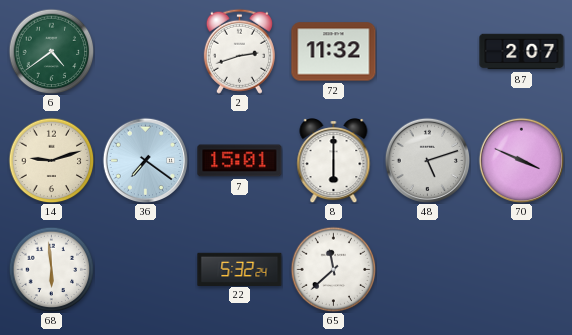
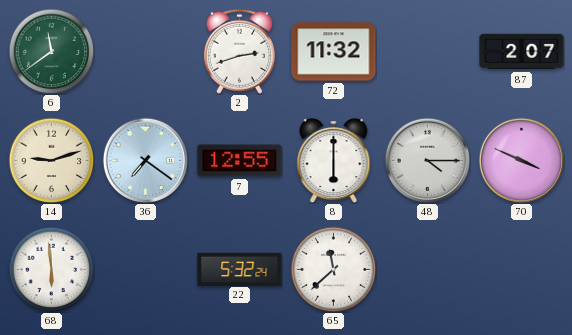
6: 4:39 -> 11:39 (51, 51)
7: 15:01 -> 12:55 (240, 161)
48: 5:12 -> 4:15 (427, 160)
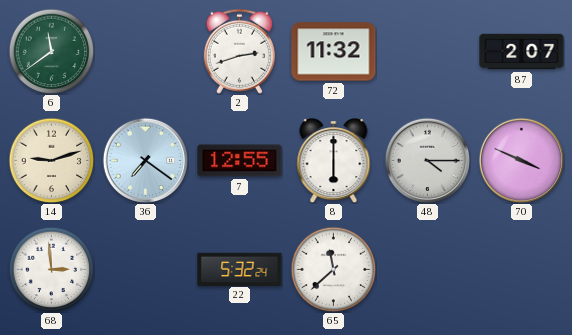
68: 5:59 -> 2:59 (51, 269)
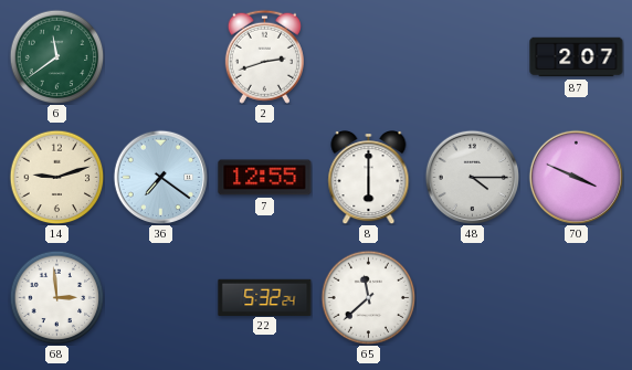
72: 11:32 -> none (334, 52)
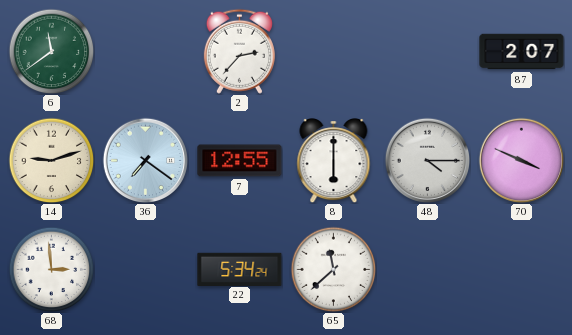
2: 2:42 -> 2:37 (239, 51)
22: 5:32 -> 5:34 (240, 269)
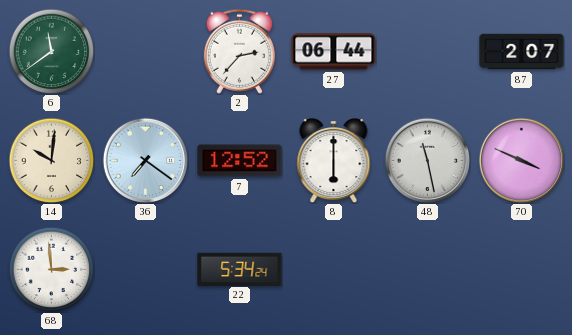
27: none -> 06:44 (334, 52)
14: 9:12 -> 10:01 (51, 160)
7: 12:55 -> 12:52 (240, 161)
48: 4:15 -> 11:28 (427, 160)
65: 11:38 -> none (333, 269)
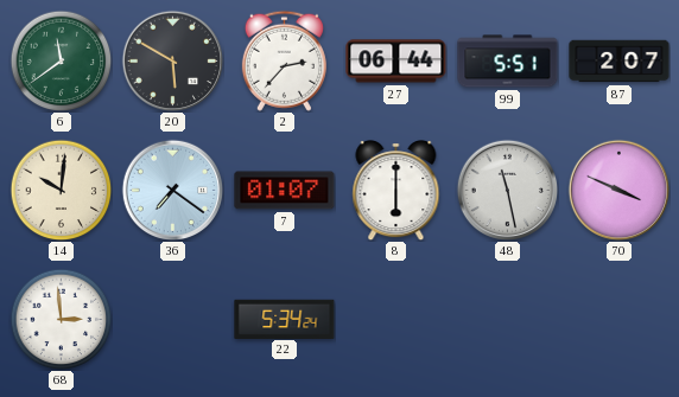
20: none -> 5:50 (172, 60)
99: none -> 5:51 (508, 62)
7: 12:52 -> 01:07 (285, 191)
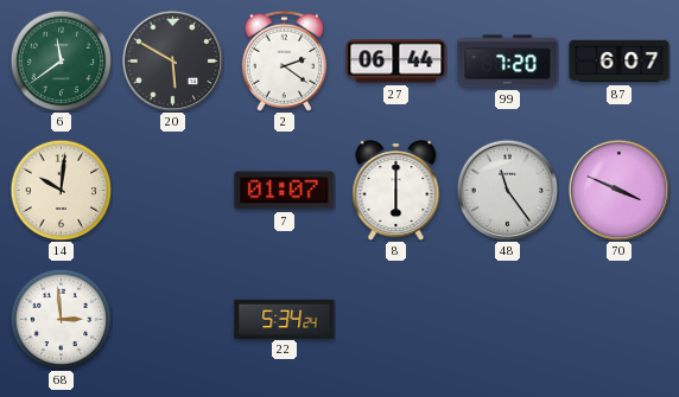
2: 2:37 -> 2:21 (284, 60)
99: 5:51 -> 7:20 (508, 62)
87: 2:07 -> 6:07 (620, 62)
36: 7:21 -> none (172, 190)
48: 11:28 -> 11:24 (507, 190)
